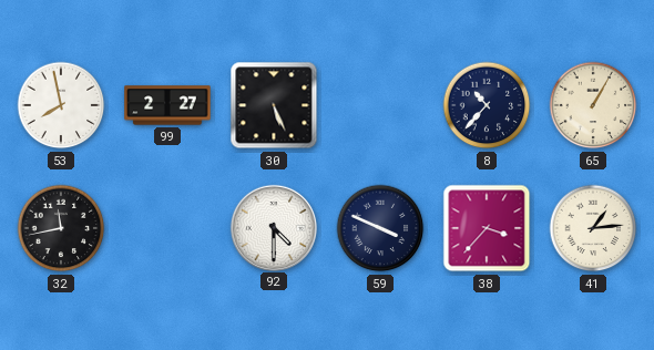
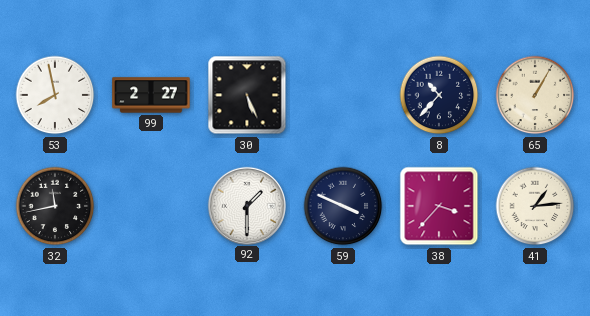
92: 4:30 -> 1:30 (246, 205)
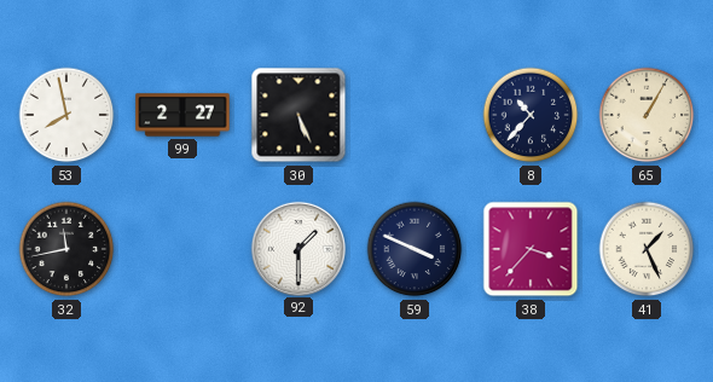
41: 1:14 -> 1:26 (647, 249)
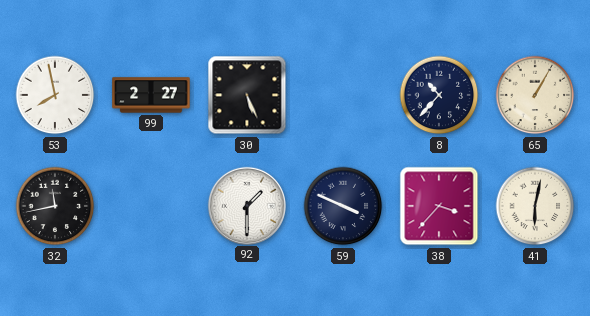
41: 1:26 -> 6:02 (535, 206)
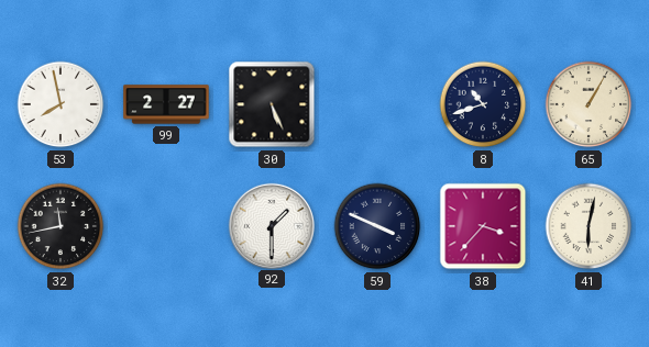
8: 10:37 -> 10:42 (483, 104)
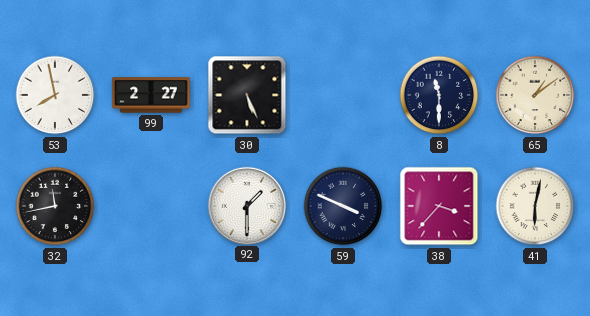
8: 10:42 -> 11:30 (439, 95)
65: 1:05 -> 1:09 (535, 95)
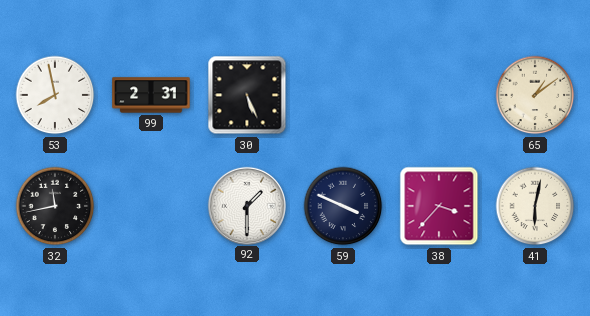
99: 2:27 -> 2:31 (151, 95)
8: 11:30 -> none (439, 95)
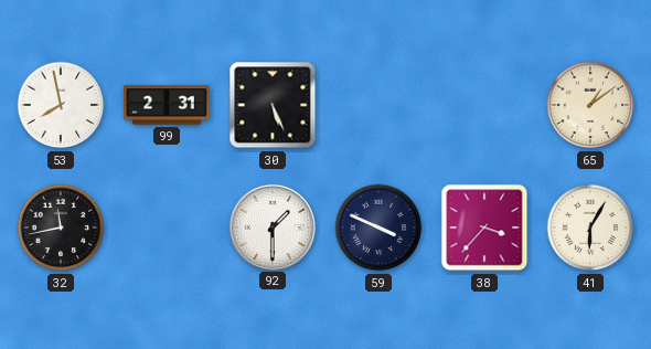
41: 6:02 -> 6:05 (590, 228)
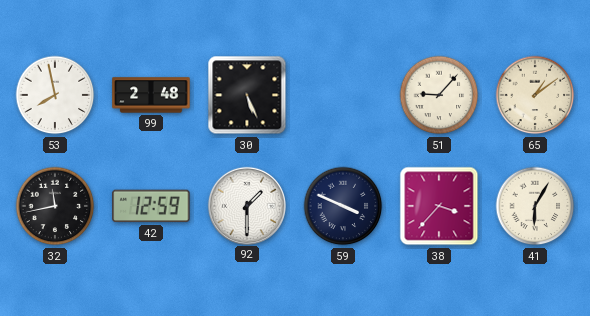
99: 2:31 -> 2:48 (151, 95)
51: none -> 9:07 (439, 95)
42: none -> 12:59 (151, 206)
